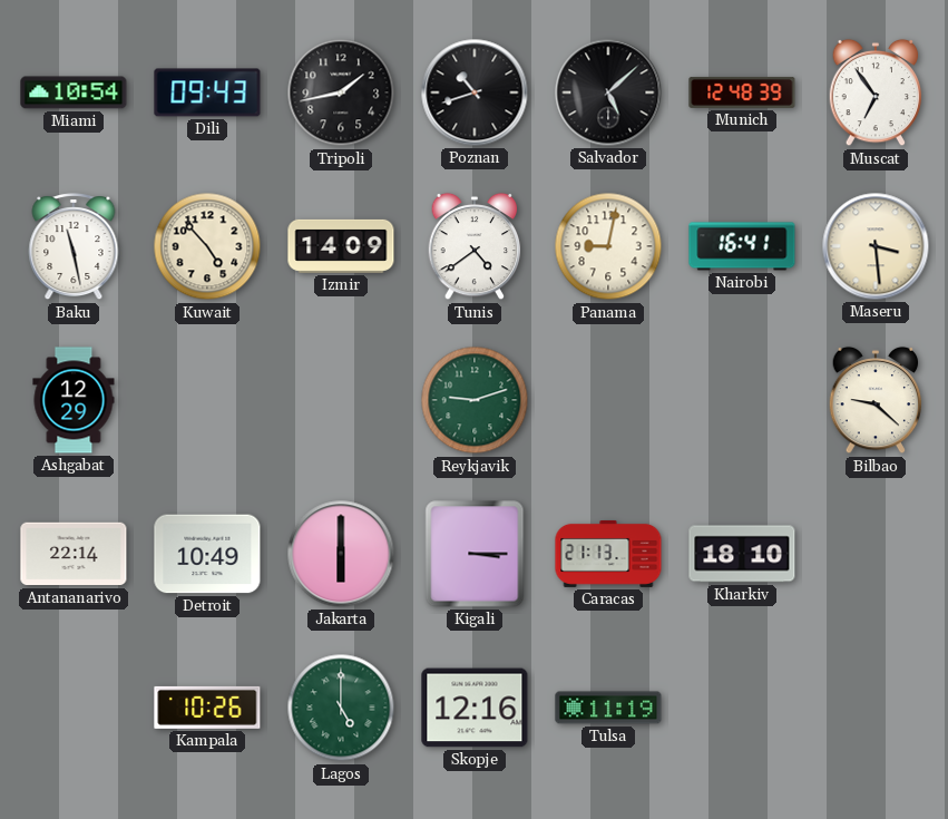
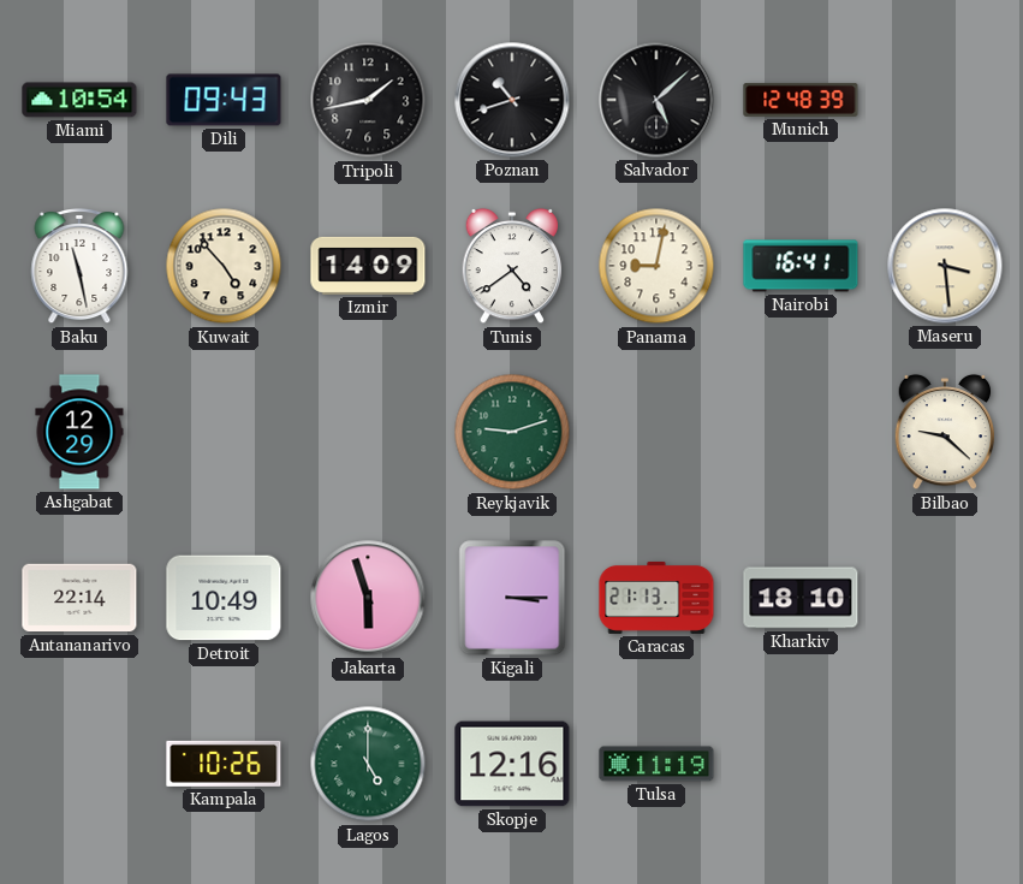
Muscat: 6:54 -> none (876, 92)
Jakarta: 6:00 -> 5:57 (368, 598)
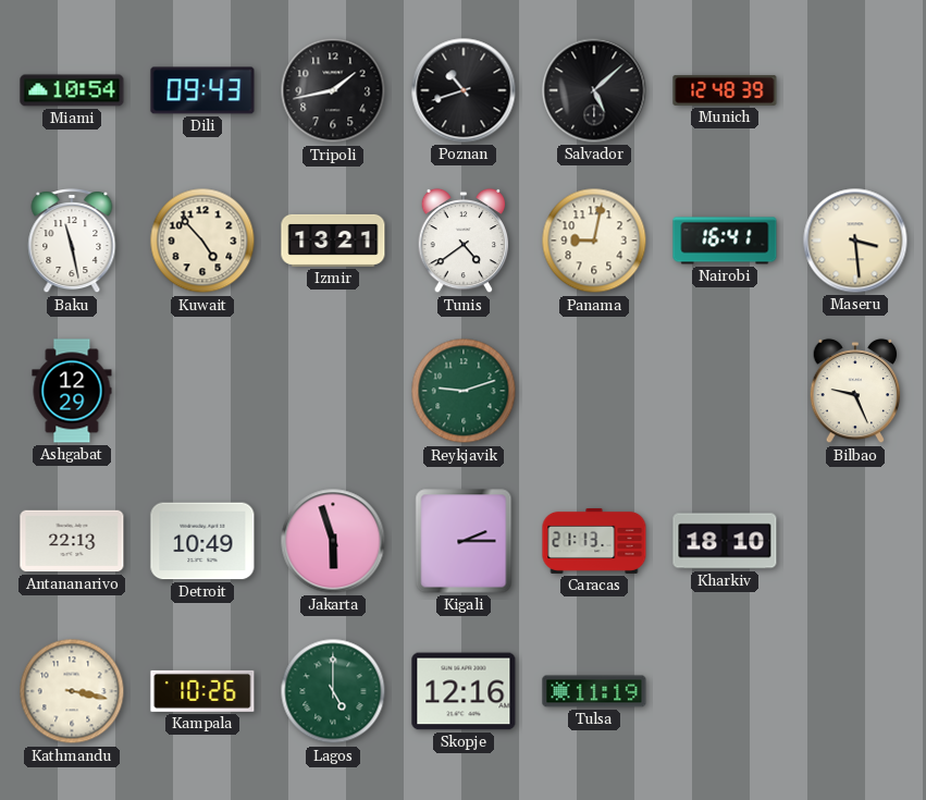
Izmir: 14:09 -> 13:21 (333, 241)
Bilbao: 9:22 -> 9:26 (855, 391)
Antananarivo: 22:14 -> 22:13 (72, 541)
Kigali: 3:15 -> 2:15 (464, 541)
Kathmandu: none -> 3:17 (72, 691)
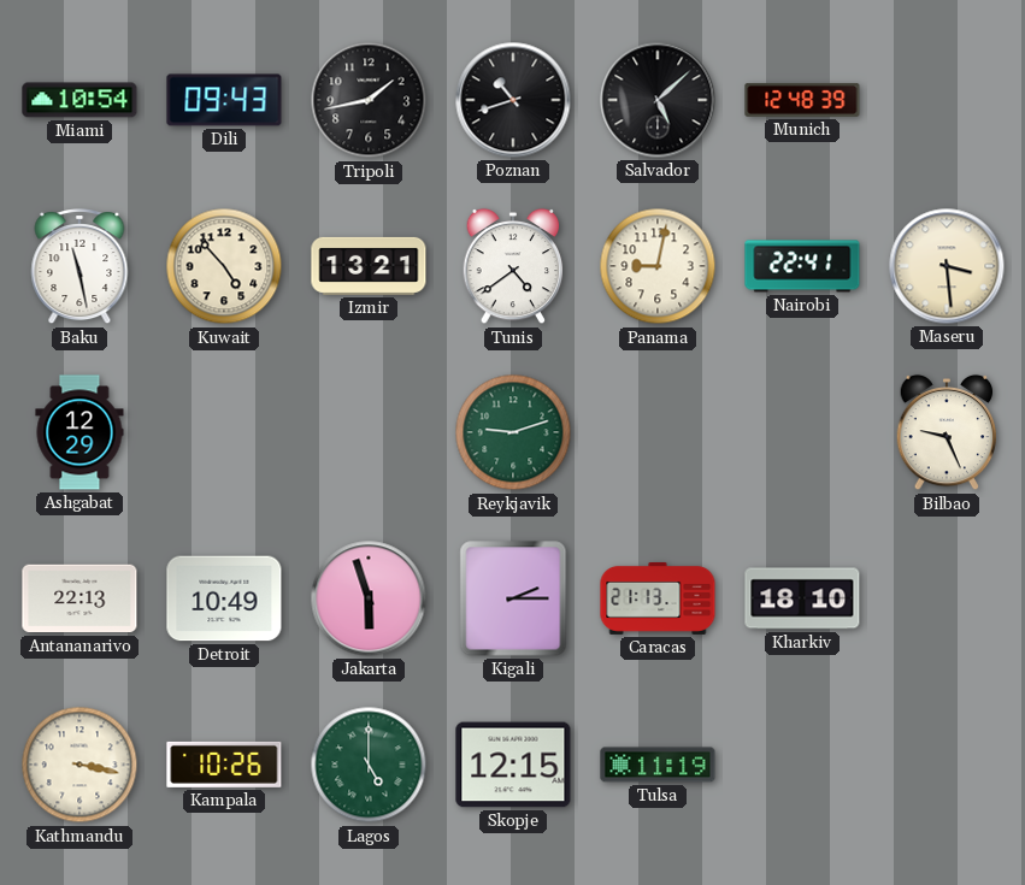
Nairobi: 16:41 -> 22:41 (802, 266)
Skopje: 12:16 -> 12:15 (513, 765)
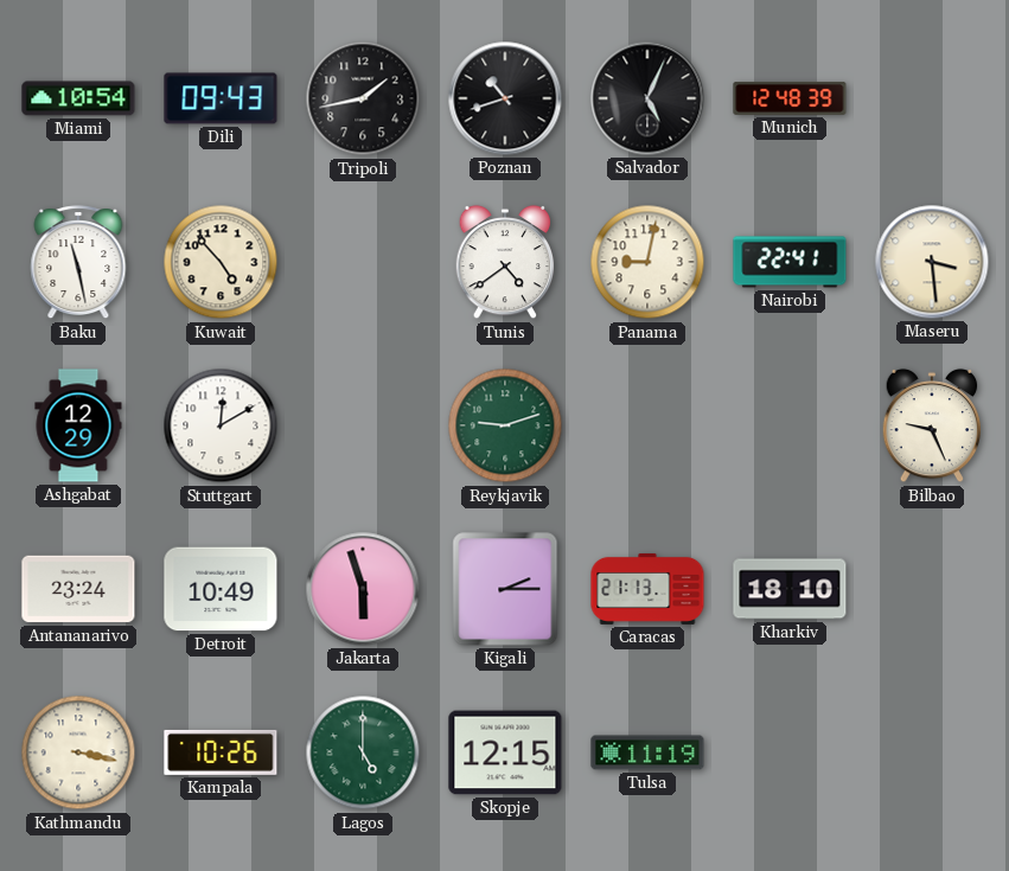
Salvador: 5:08 -> 5:04 (647, 98)
Izmir: 13:21 -> none (369, 266)
Stuttgart: none -> 12:10 (221, 425)
Antananarivo: 22:13 -> 23:24 (78, 589)
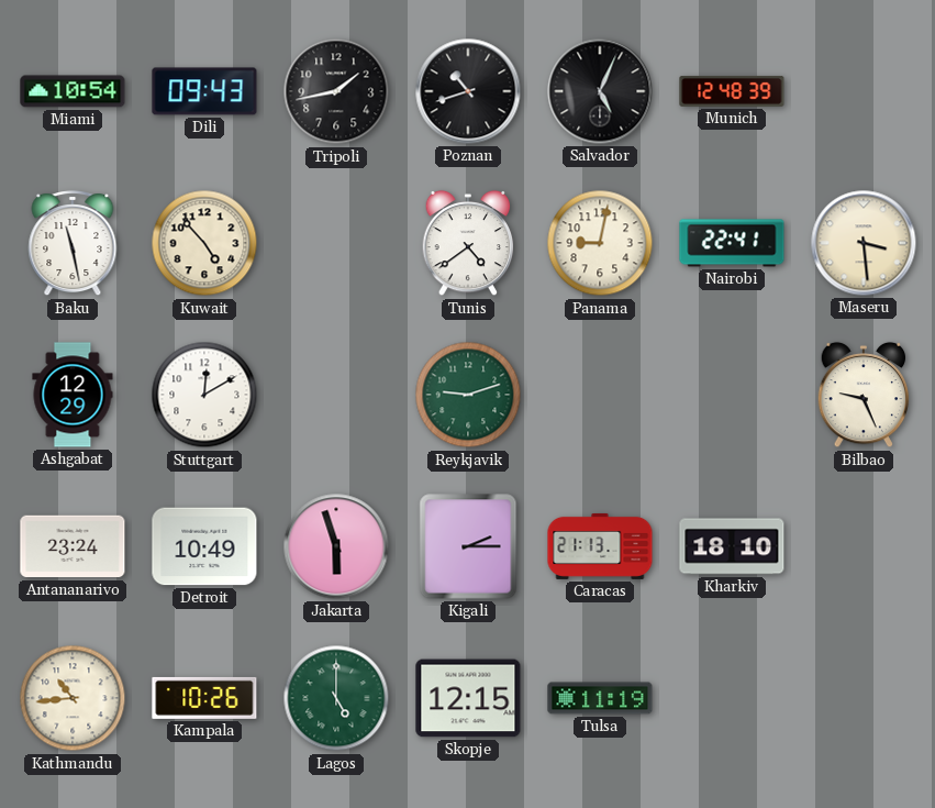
Kathmandu: 3:17 -> 10:44 (73, 698)
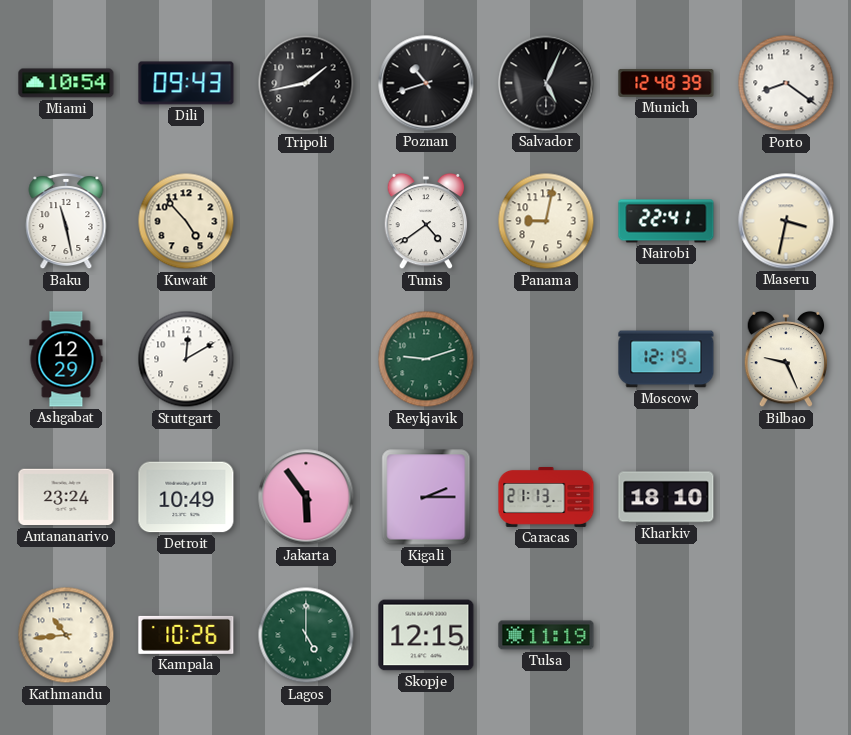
Porto: none -> 8:21 (786, 83)
Maseru: 3:29 -> 3:32 (786, 221)
Moscow: none -> 12:19 (666, 359)
Jakarta: 5:57 -> 5:54 (306, 497)
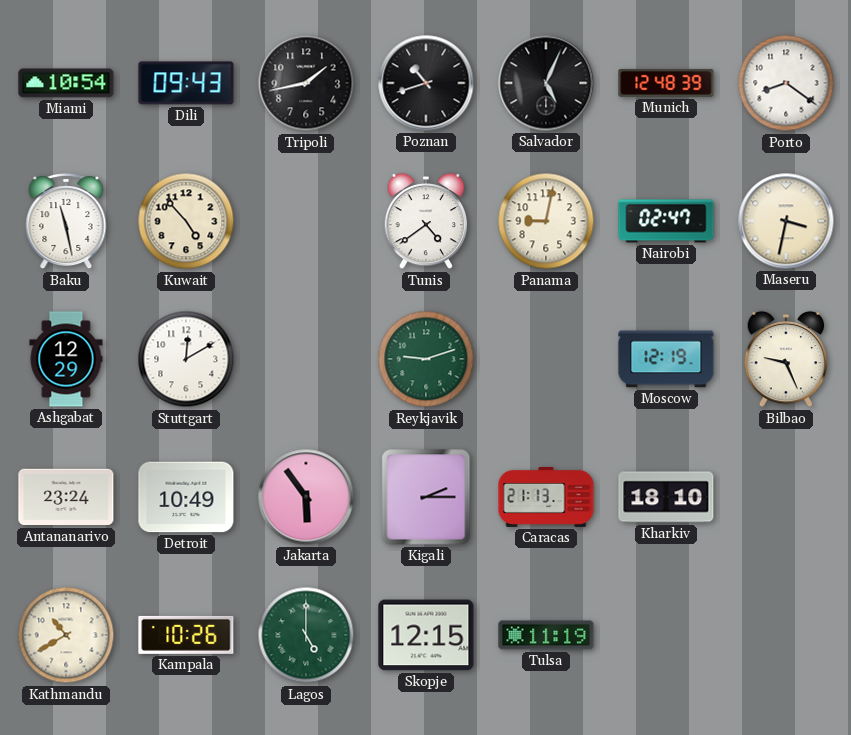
Nairobi: 22:41 -> 02:47 (666, 221)
Kathmandu: 10:44 -> 10:40 (66, 635)
